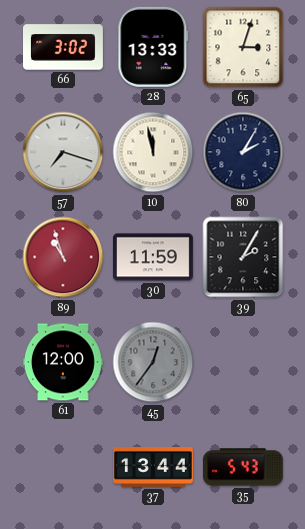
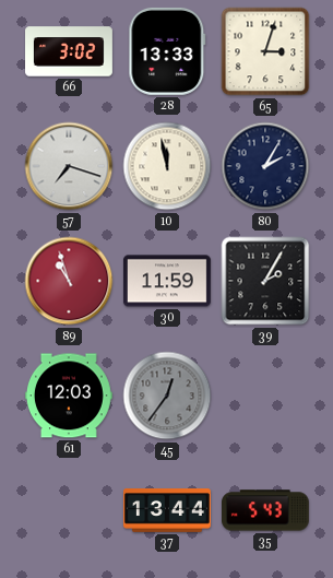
61: 12:00 -> 12:03 (69, 396)
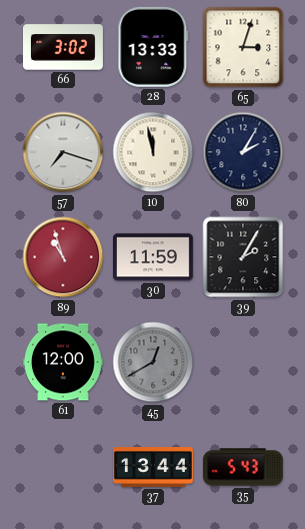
61: 12:03 -> 12:00 (63, 362)
45: 12:36 -> 12:40 (153, 362)
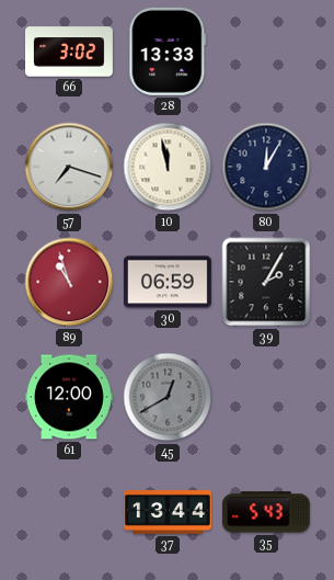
65: 3:03 -> none (243, 47)
80: 2:05 -> 12:05 (266, 167)
30: 11:59 -> 06:59 (168, 282)
